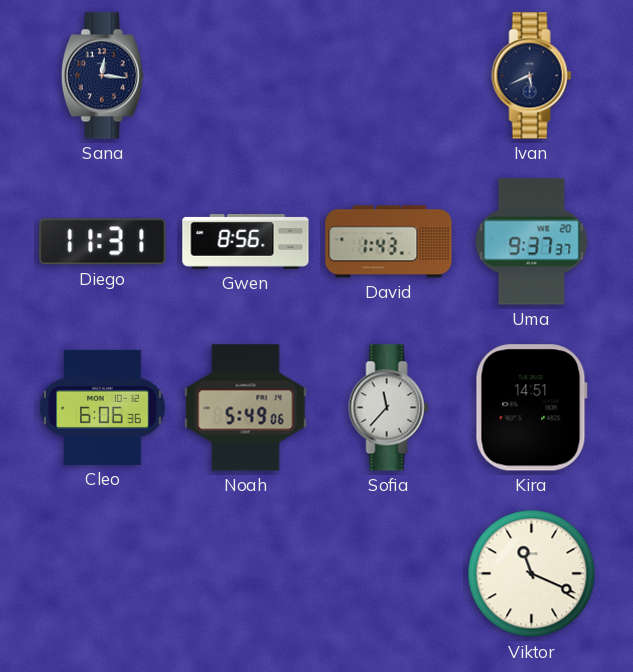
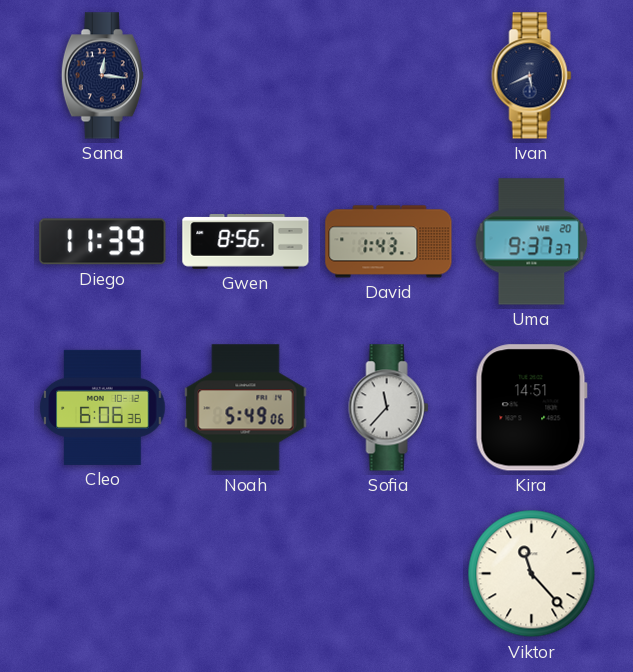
Diego: 11:31 -> 11:39 (103, 242)
Viktor: 11:19 -> 11:23 (532, 574)
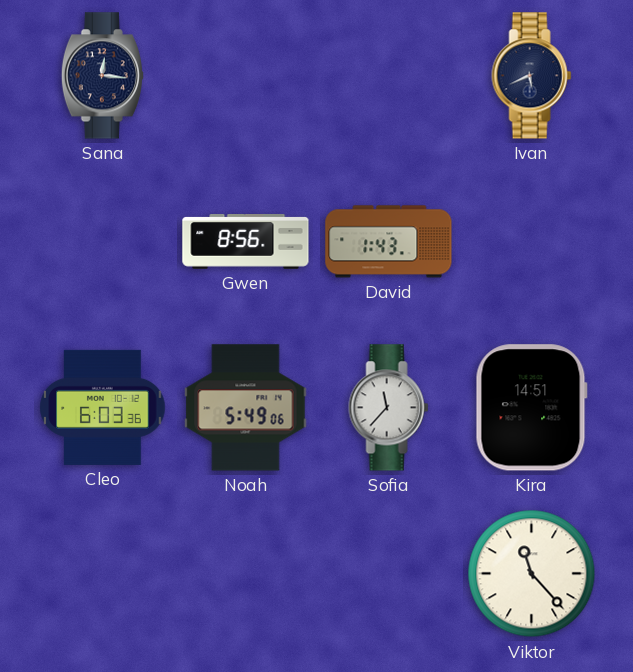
Diego: 11:39 -> none (103, 242)
Uma: 9:37 -> none (532, 242)
Cleo: 6:06 -> 6:03 (103, 407)
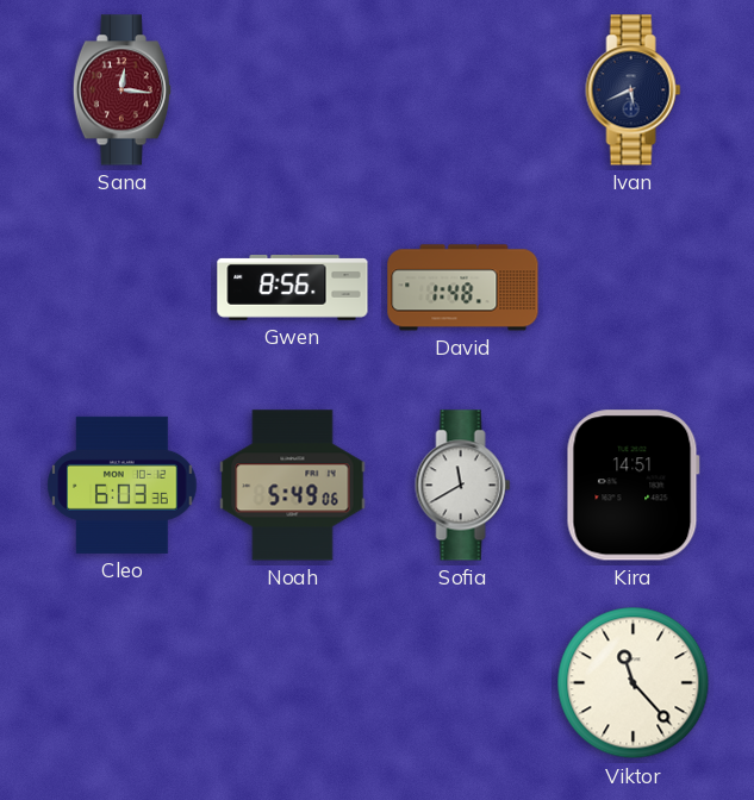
Sana dial: navy -> burgundy (121, 90)
David: 1:43 -> 1:48 (463, 288)
Sofia: 11:37 -> 11:40 (463, 486)
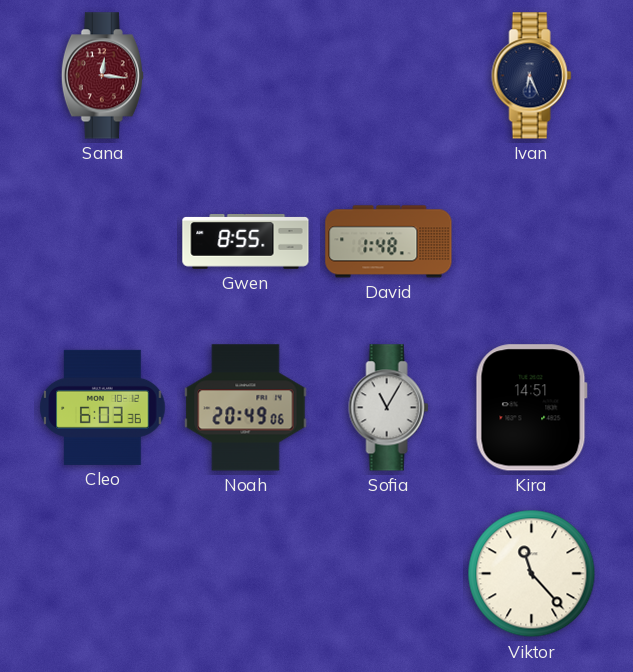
Ivan: 5:41 -> 6:26 (532, 76)
Gwen: 8:56 -> 8:55 (246, 242)
Noah: 5:49 -> 20:49 (246, 408)
Sofia: 11:40 -> 11:05 (389, 408)
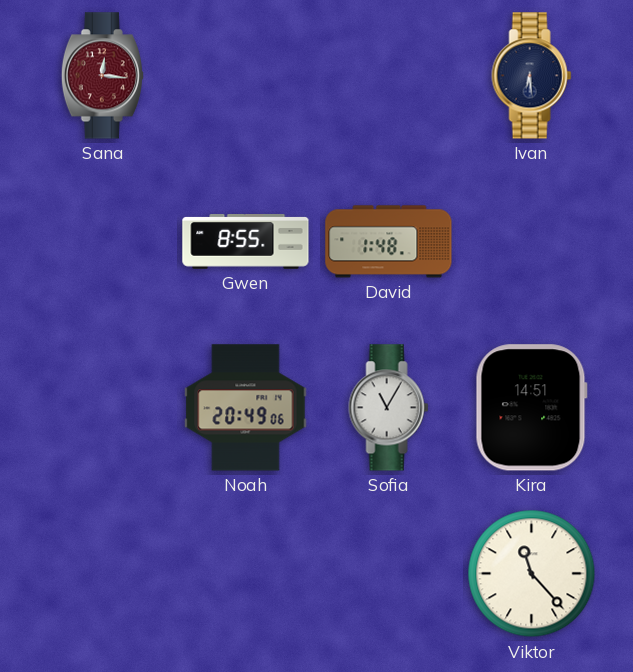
Ivan: 6:26 -> 6:29 (532, 76)
Cleo: 6:03 -> none (103, 407)
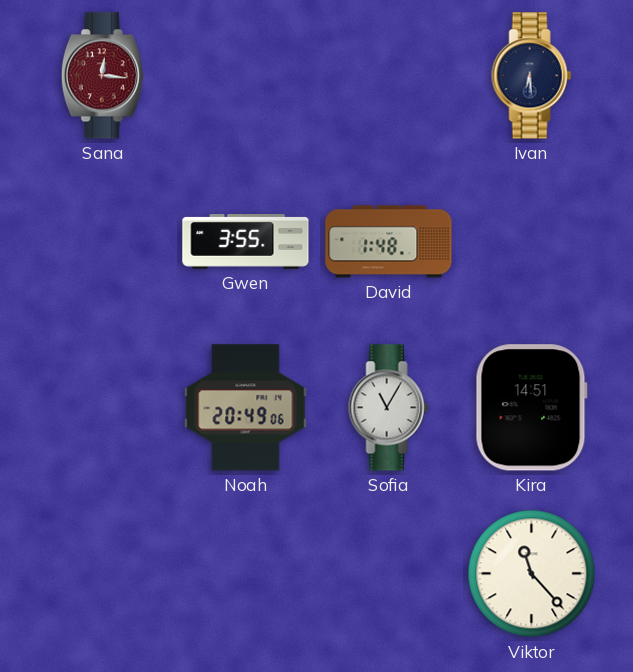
Gwen: 8:55 -> 3:55 (246, 242)
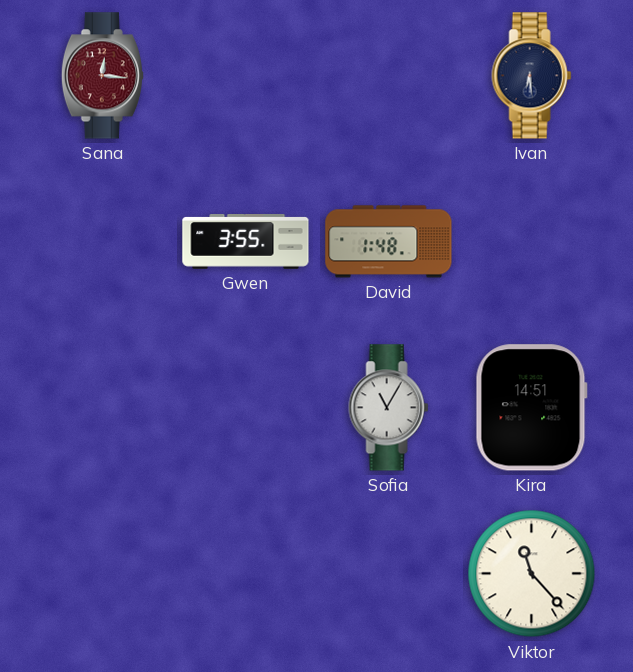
Noah: 20:49 -> none (246, 408)
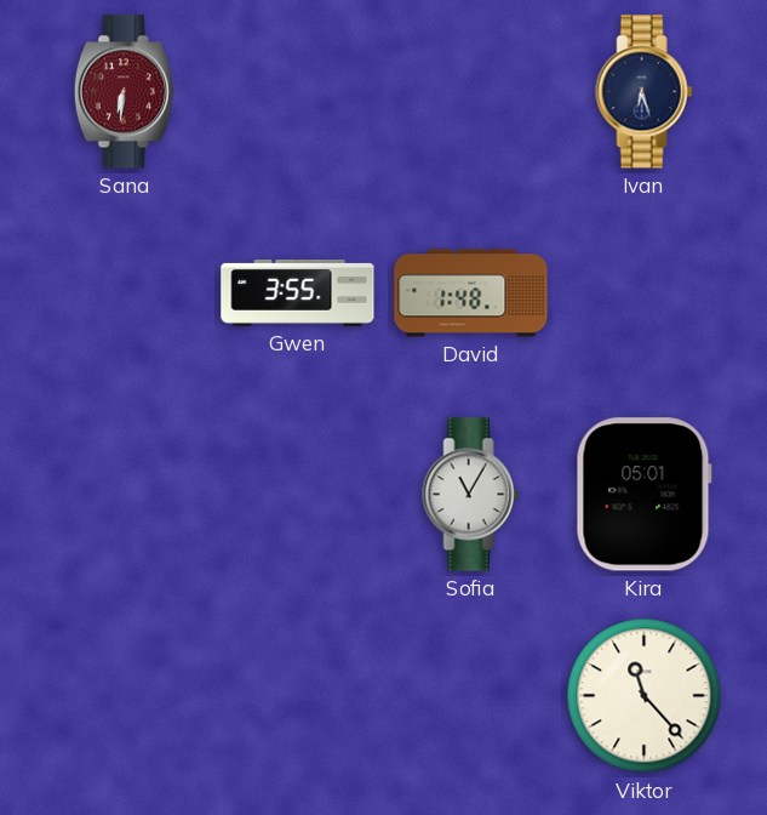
Sana: 12:16 -> 6:31 (124, 92)
Ivan: 6:29 -> 6:27 (645, 92)
Kira: 14:51 -> 05:01 (643, 495)
